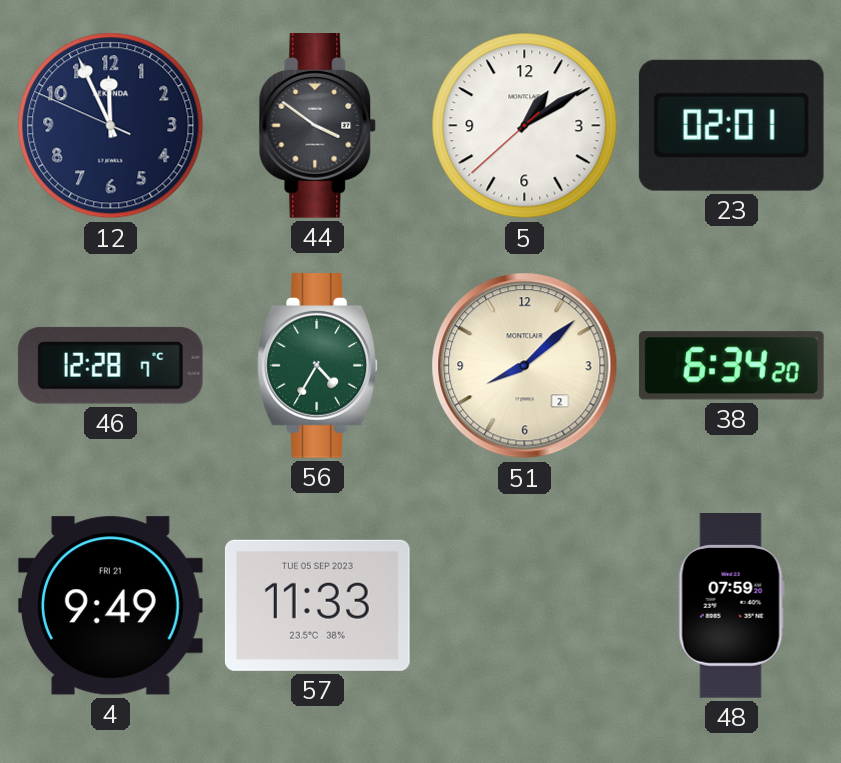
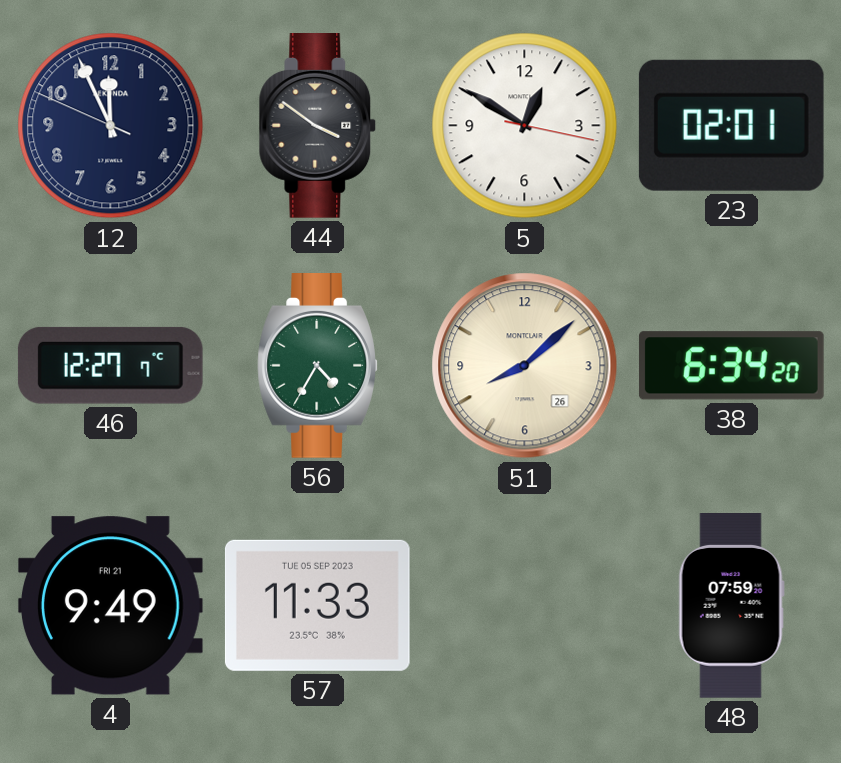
5: 1:09 -> 12:50 (525, 126)
46: 12:28 -> 12:27 (110, 365)
51 date: 2 -> 26 (525, 366)
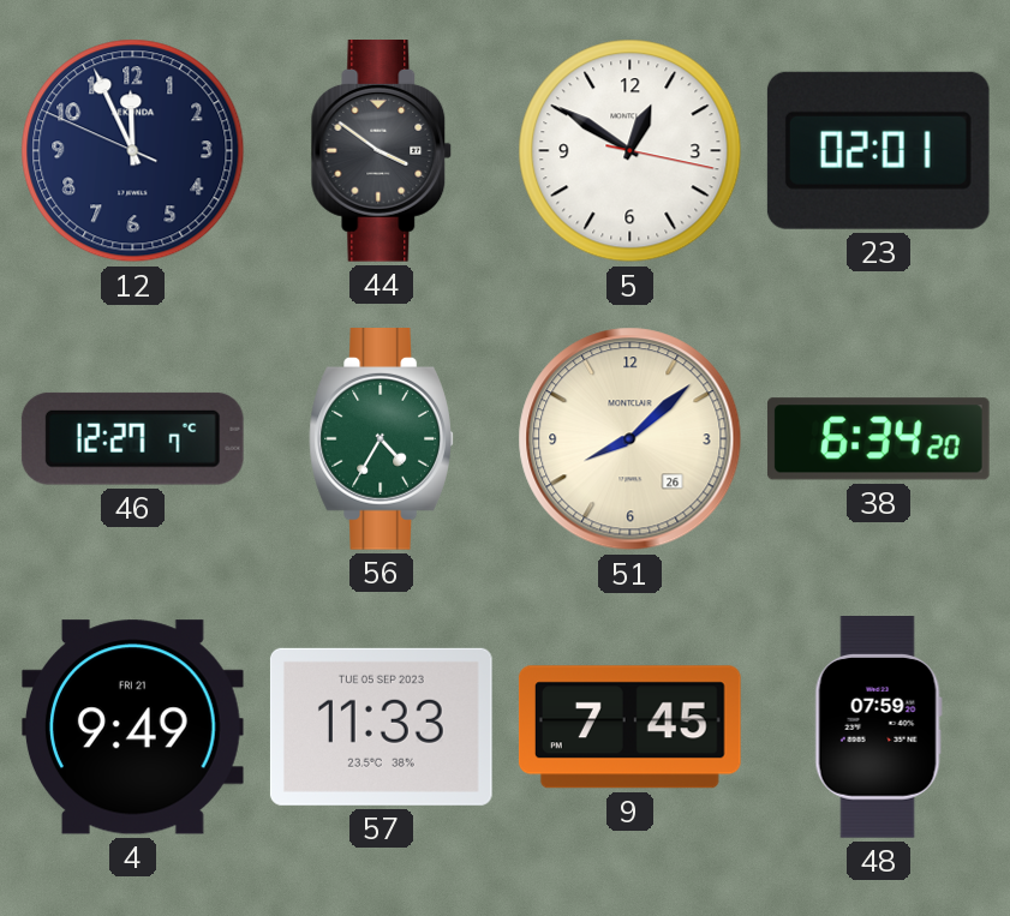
9: none -> 7:45 (629, 728)
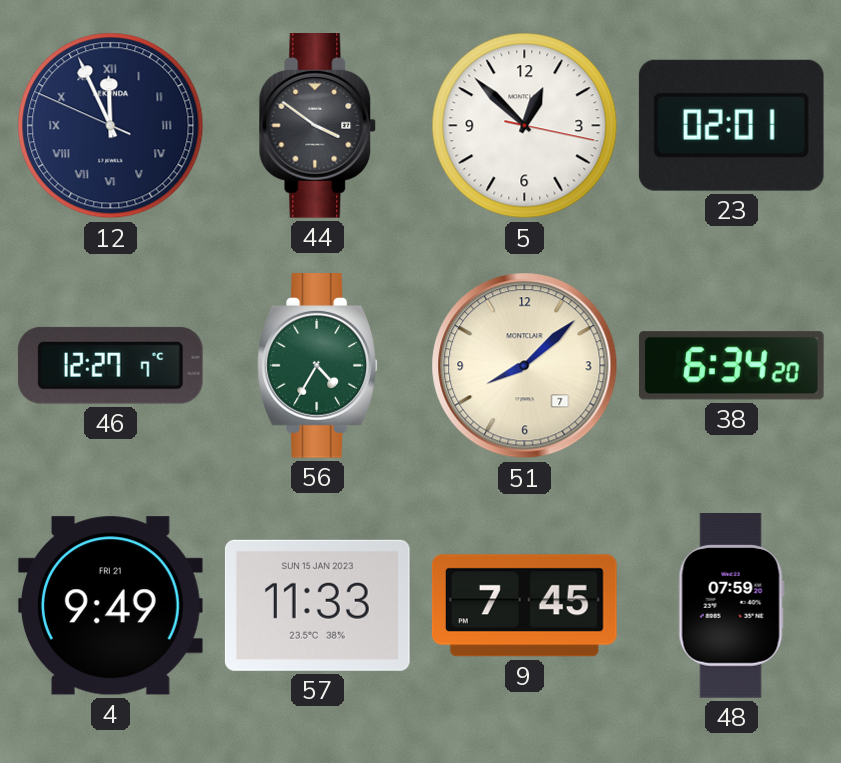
12 numerals: Arabic -> Roman (111, 126)
5: 12:50 -> 12:52 (525, 126)
51 date: 26 -> 7 (525, 366)
57 date: TUE 05 SEP 2023 -> SUN 15 JAN 2023 (317, 605)
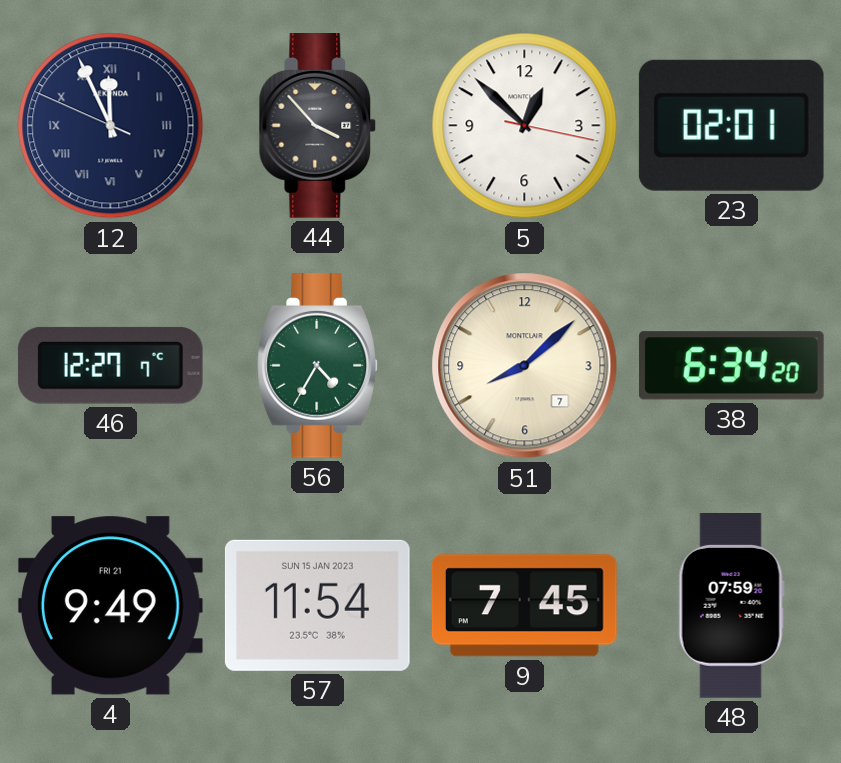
44: 3:51 -> 3:53 (318, 126)
57: 11:33 -> 11:54 (317, 605)
